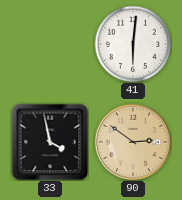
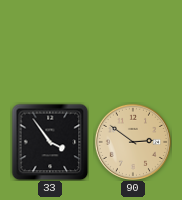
41: 6:01 -> none (133, 44)
33: 3:58 -> 3:54 (50, 142)
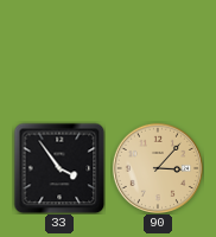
90: 2:51 -> 3:07 (158, 168)
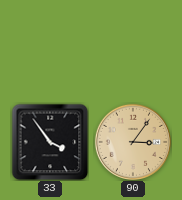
90: 3:07 -> 3:06 (133, 142)
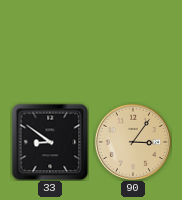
33: 3:54 -> 8:51 (50, 142)
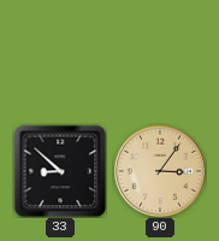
33: 8:51 -> 8:52 (60, 171)
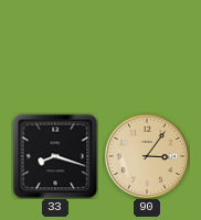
33: 8:52 -> 8:18 (55, 156)
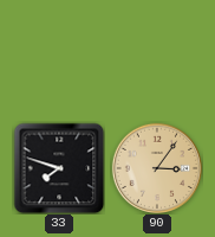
33: 8:18 -> 7:48 (59, 168)
